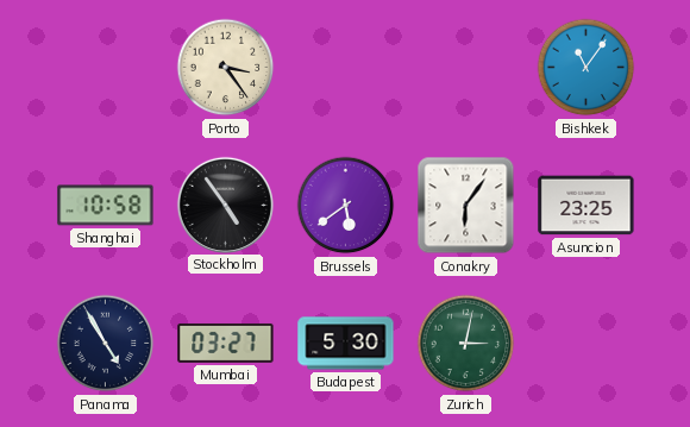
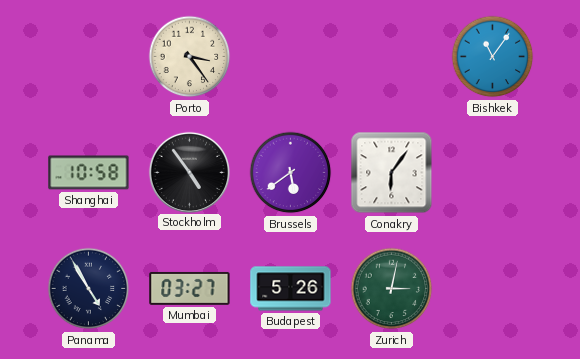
Asuncion: 23:25 -> none (586, 206)
Budapest: 5:30 -> 5:26 (291, 289)
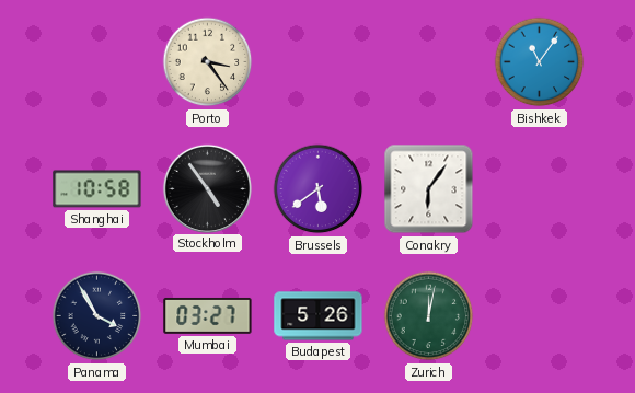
Panama: 4:55 -> 3:55 (97, 316)
Zurich: 3:02 -> 12:02 (429, 316)
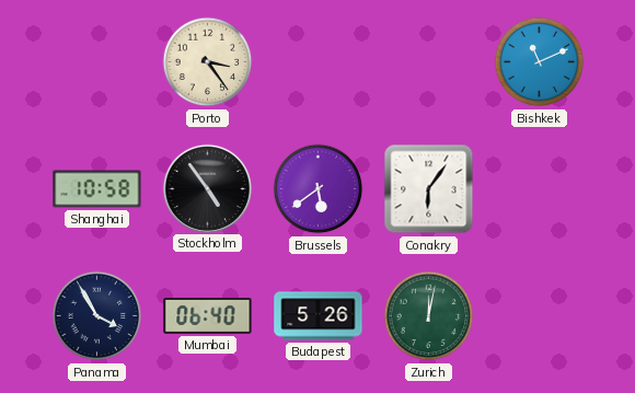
Bishkek: 11:06 -> 11:11 (540, 62)
Mumbai: 03:27 -> 06:40 (208, 315)
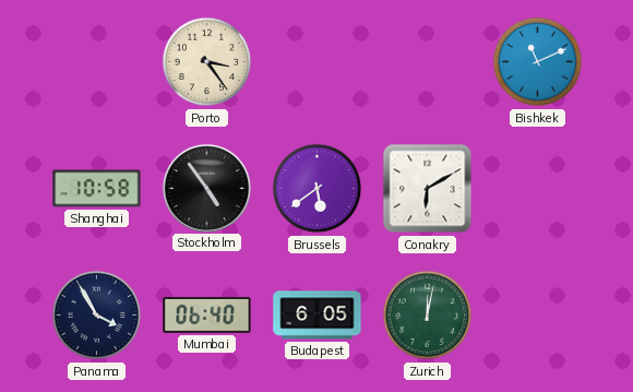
Conakry: 6:06 -> 6:10 (428, 189)
Budapest: 5:26 -> 6:05 (318, 316)
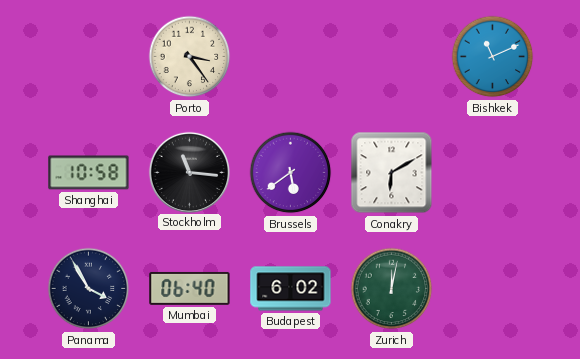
Stockholm: 4:54 -> 11:16 (189, 172)
Budapest: 6:05 -> 6:02 (291, 289)
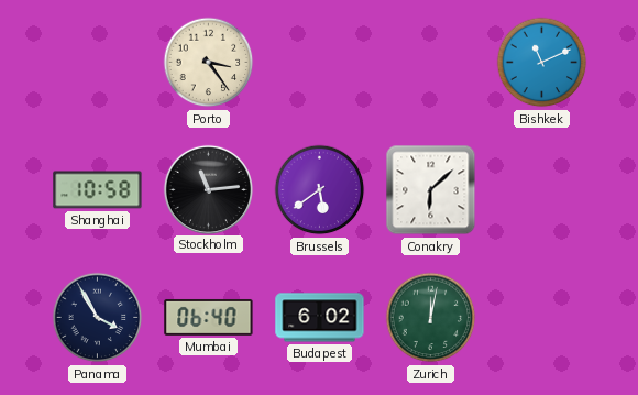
Stockholm: 11:16 -> 11:14 (208, 189)
Conakry: 6:10 -> 6:08 (431, 190)
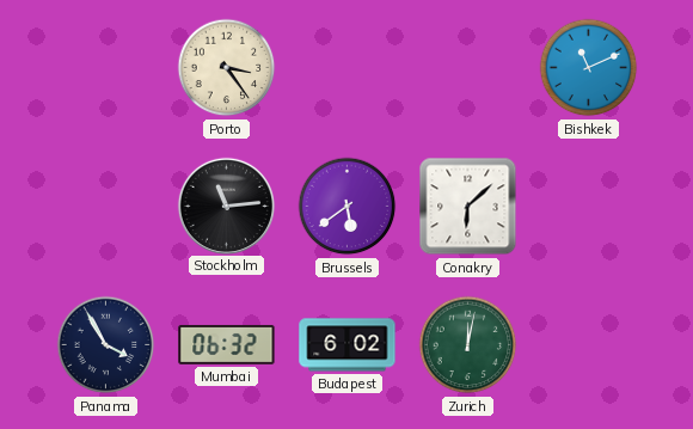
Shanghai: 10:58 -> none (98, 190)
Mumbai: 06:40 -> 06:32 (227, 344)
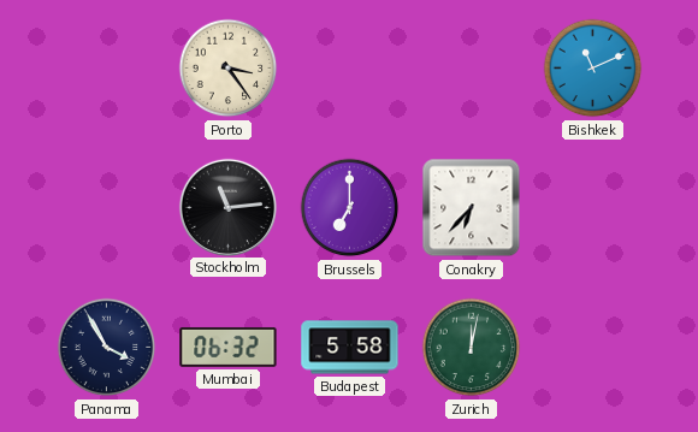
Brussels: 5:39 -> 7:00 (350, 208)
Conakry: 6:08 -> 6:37 (472, 208)
Budapest: 6:02 -> 5:58 (350, 348)
